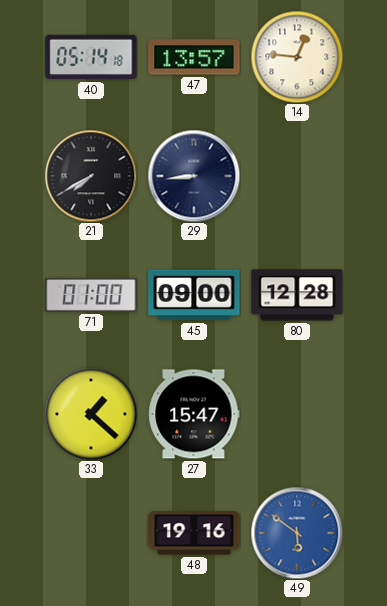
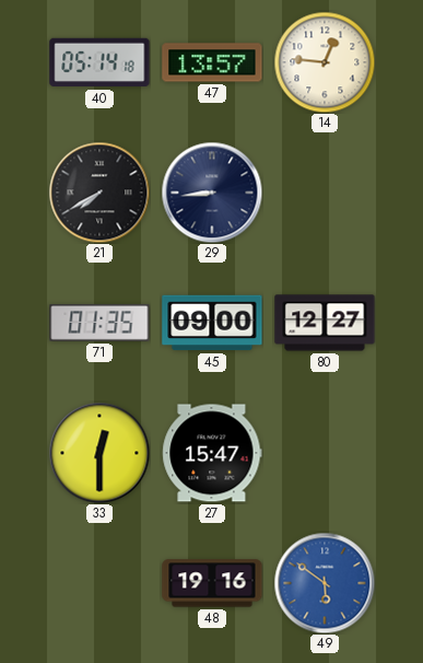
71: 01:00 -> 01:35 (99, 323)
80: 12:28 -> 12:27 (325, 323)
33: 1:22 -> 12:30 (99, 453)
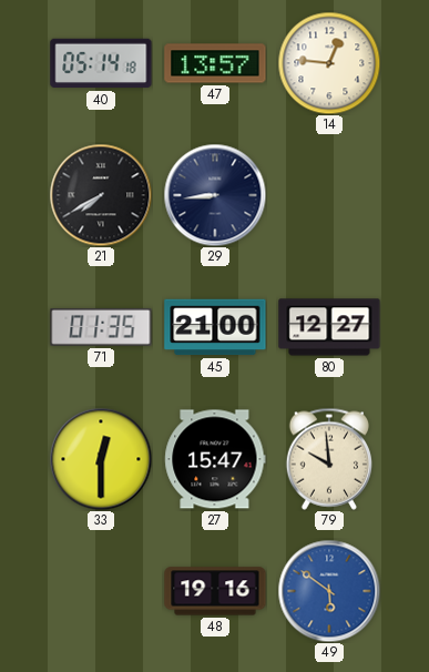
45: 09:00 -> 21:00 (215, 327)
79: none -> 9:59 (328, 459)
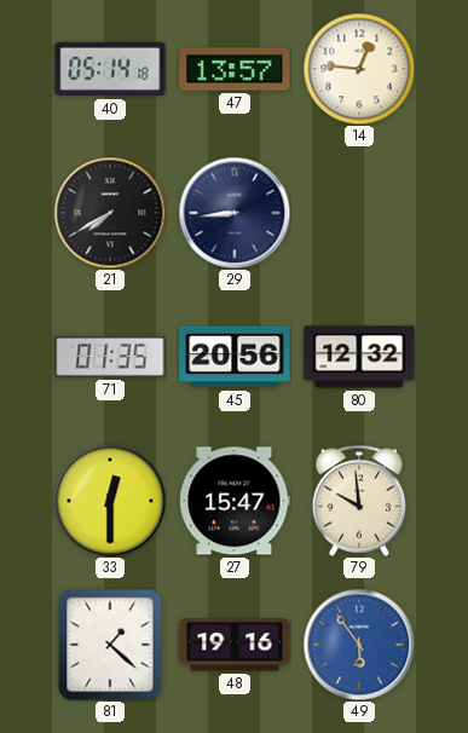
45: 21:00 -> 20:56 (235, 357)
80: 12:27 -> 12:32 (359, 357)
81: none -> 1:22 (110, 645)
49: 5:51 -> 5:54 (359, 645)
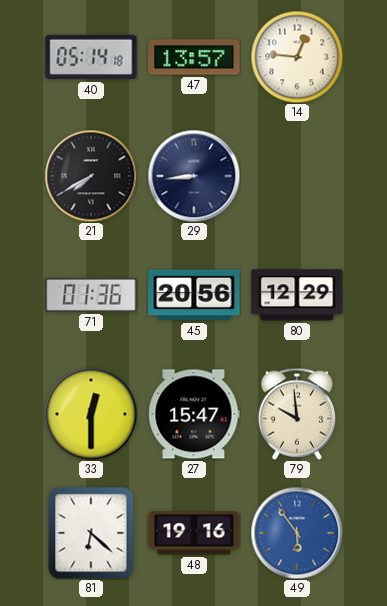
71: 01:35 -> 01:36 (91, 295)
80: 12:32 -> 12:29 (297, 295)
81: 1:22 -> 6:22 (91, 533)
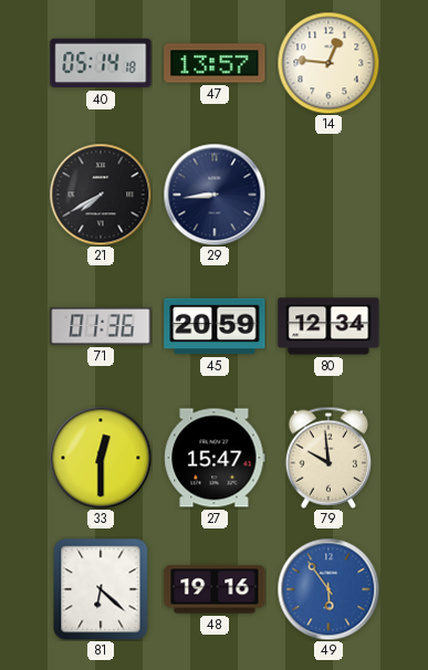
45: 20:56 -> 20:59 (215, 326)
80: 12:29 -> 12:34 (328, 326)
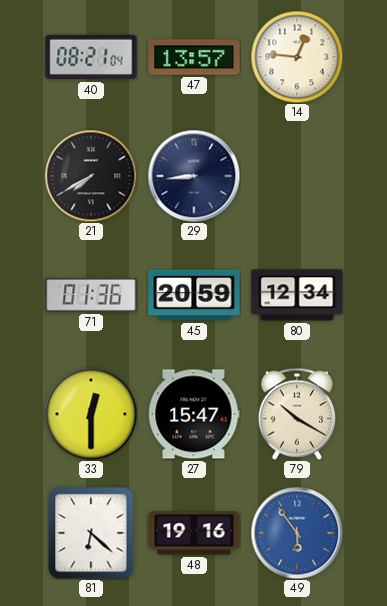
40: 05:14 -> 08:21 (91, 57)
79: 9:59 -> 10:20 (296, 414)
